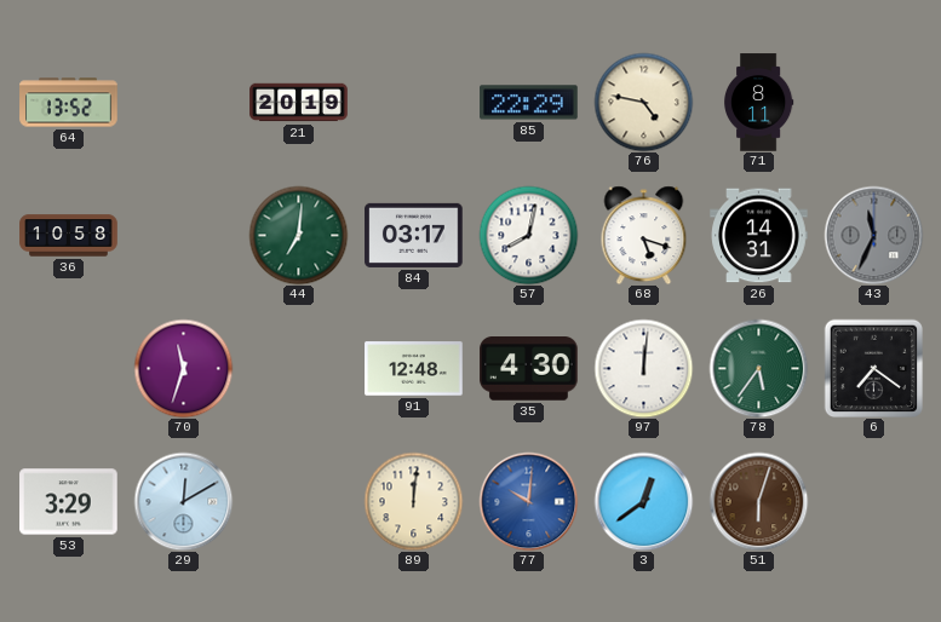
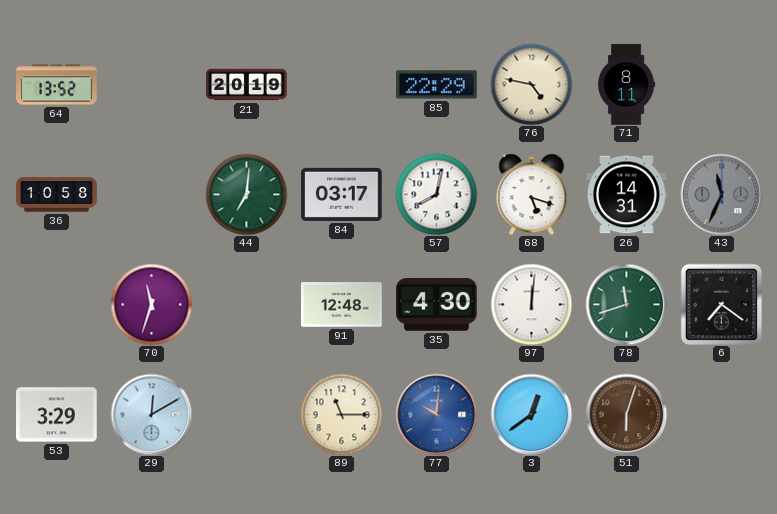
78: 5:36 -> 11:42 (626, 304)
89: 12:01 -> 11:15 (341, 414)
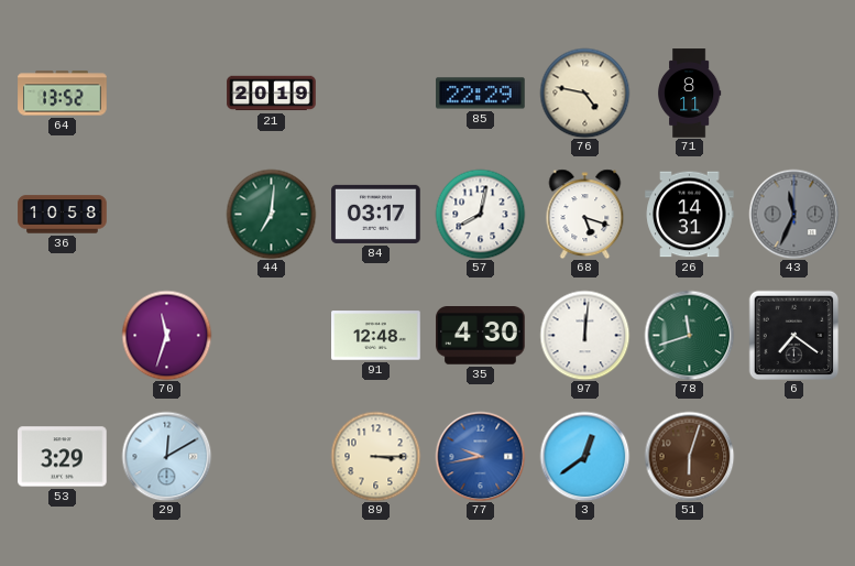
89: 11:15 -> 3:15 (375, 456)
77: 10:01 -> 9:43 (480, 456)
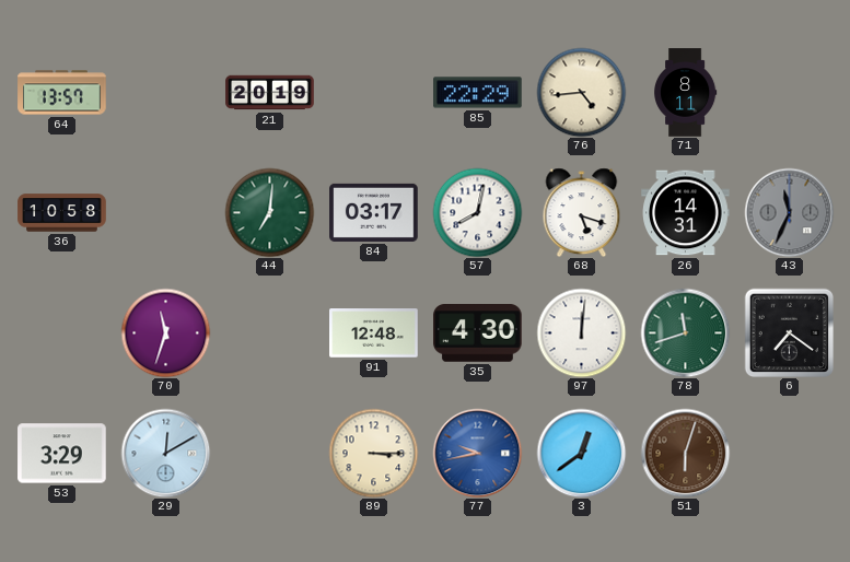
64: 13:52 -> 13:57 (62, 93)
76: 4:47 -> 4:44 (581, 92)
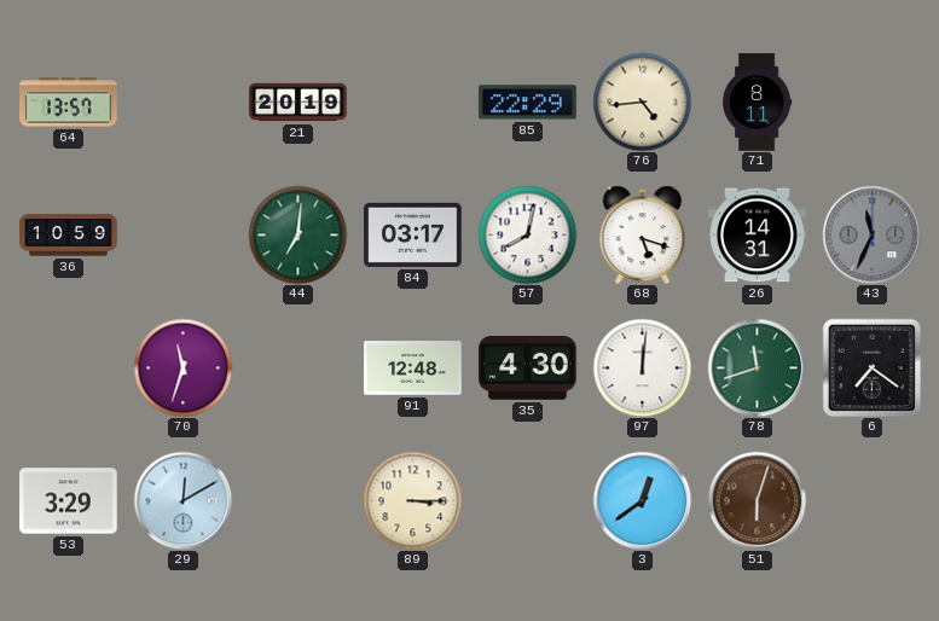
36: 10:58 -> 10:59 (69, 236)
77: 9:43 -> none (477, 453)
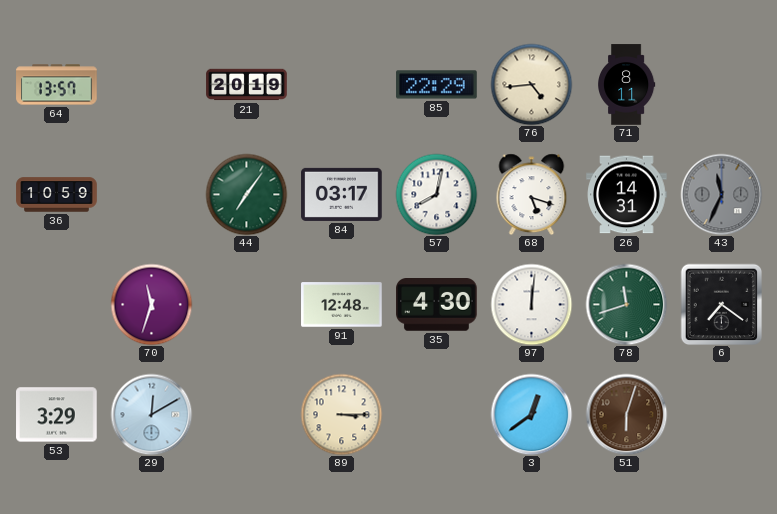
44: 7:01 -> 7:06 (246, 194)
